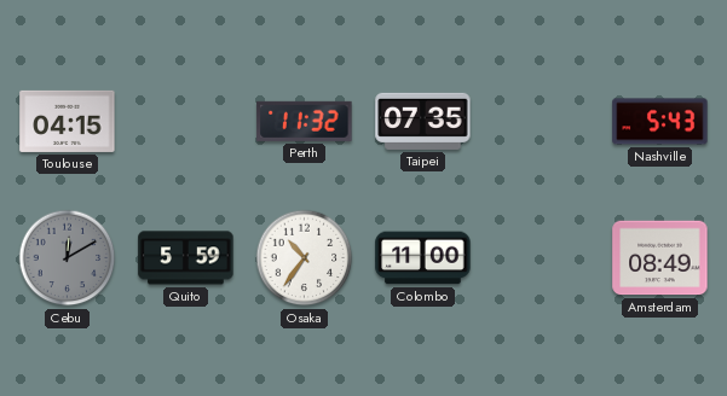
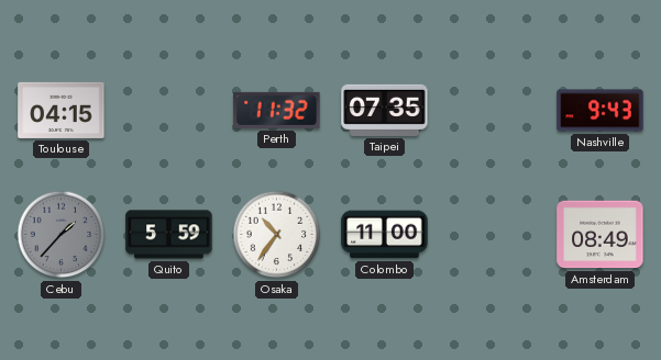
Nashville: 5:43 -> 9:43 (601, 111)
Cebu: 12:10 -> 1:37 (62, 235)
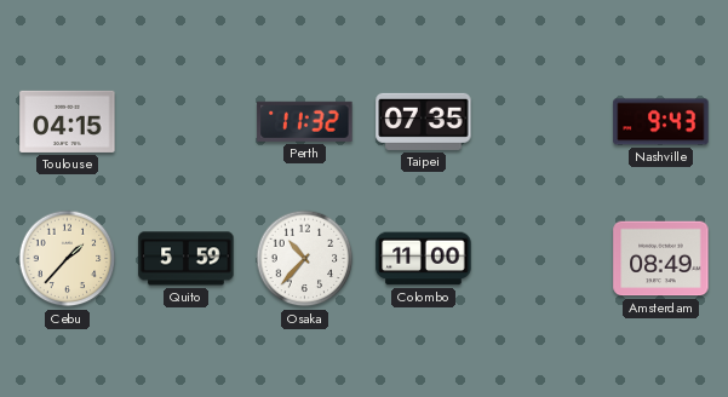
Cebu dial: grey -> cream (68, 259)
Osaka: 10:36 -> 10:37 (305, 259)
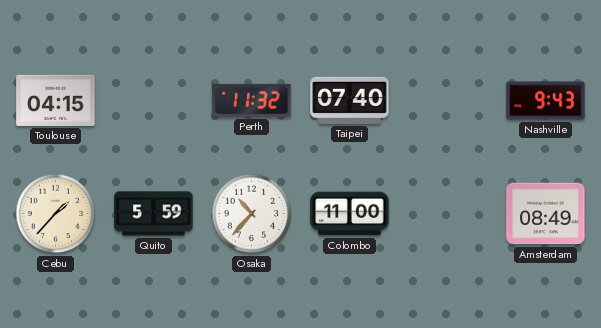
Taipei: 07:35 -> 07:40 (350, 100)
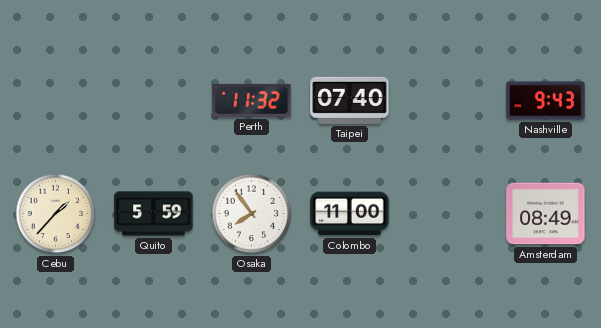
Toulouse: 04:15 -> none (56, 100)
Osaka: 10:37 -> 7:54 (252, 214)
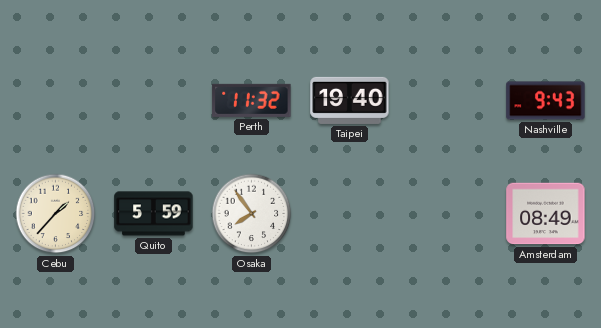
Taipei: 07:40 -> 19:40 (350, 100)
Colombo: 11:00 -> none (350, 214)
